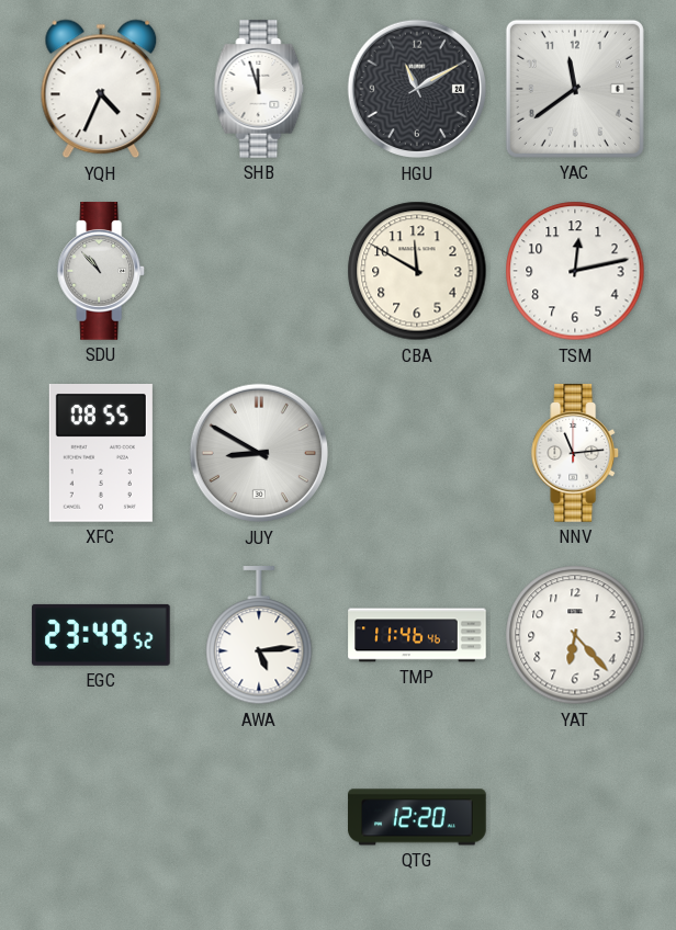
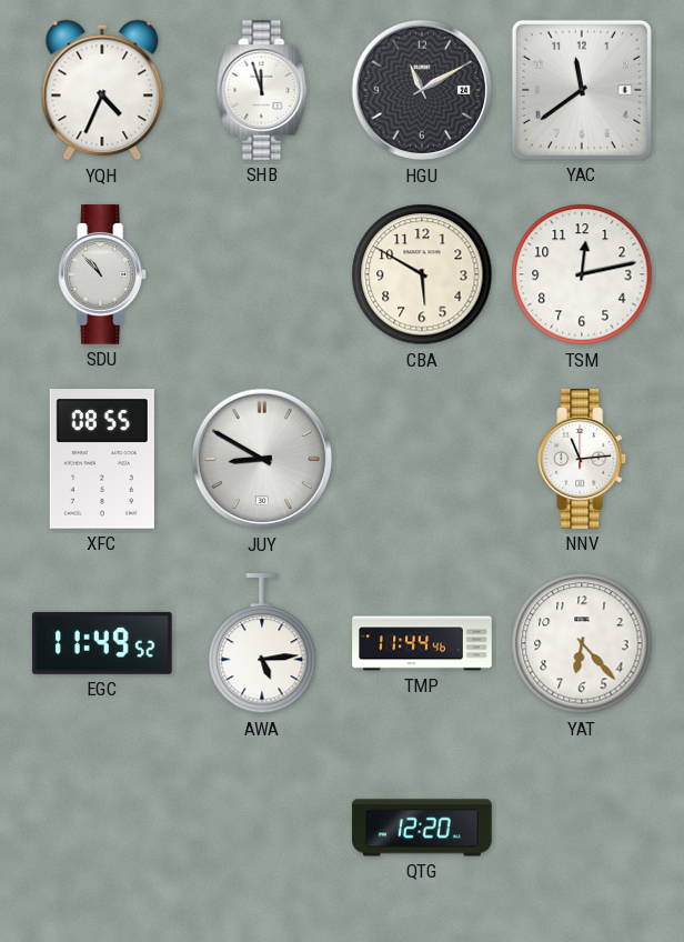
CBA: 11:50 -> 5:50 (422, 274)
EGC: 23:49 -> 11:49 (102, 643)
TMP: 11:46 -> 11:44 (422, 643)
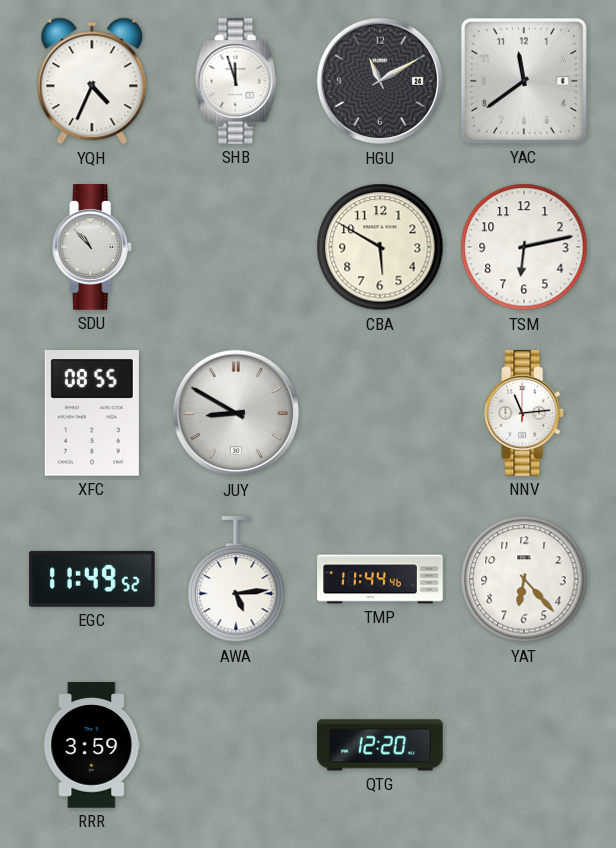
TSM: 12:13 -> 6:13 (524, 247)
RRR: none -> 3:59 (92, 745)
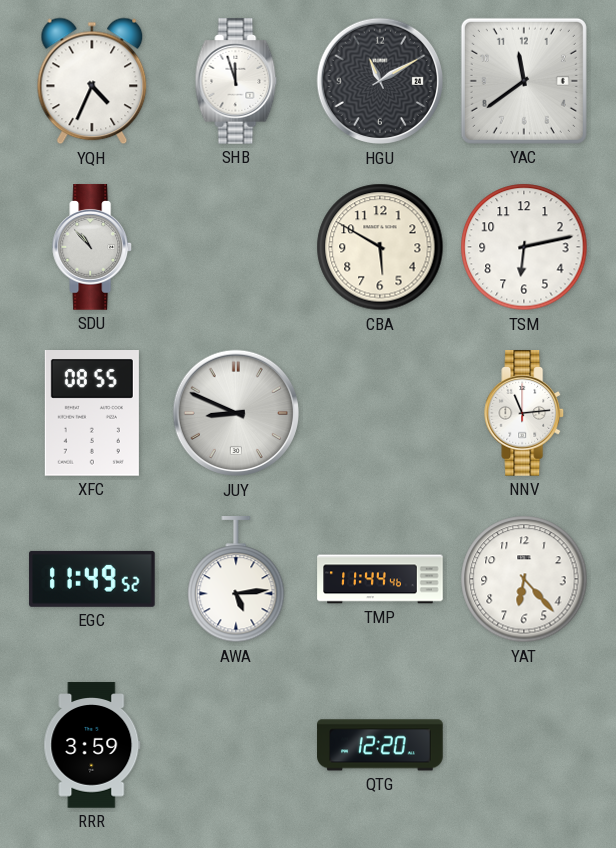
JUY: 8:50 -> 8:49 (236, 413)
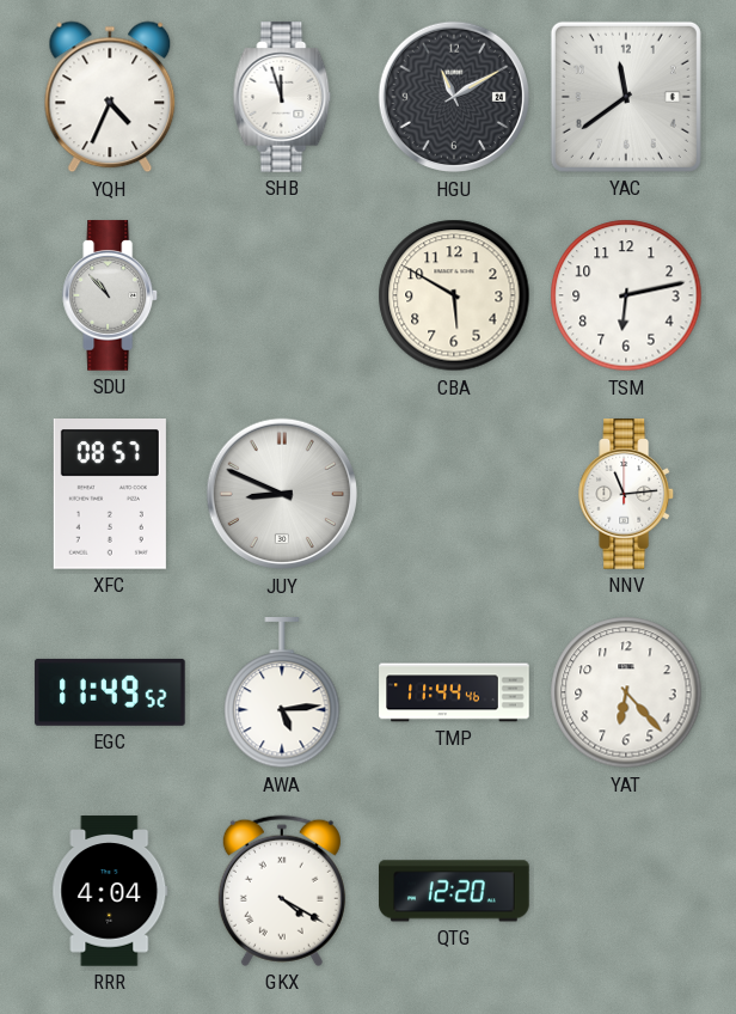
XFC: 08:55 -> 08:57 (110, 495)
RRR: 3:59 -> 4:04 (110, 891)
GKX: none -> 4:20 (282, 891)
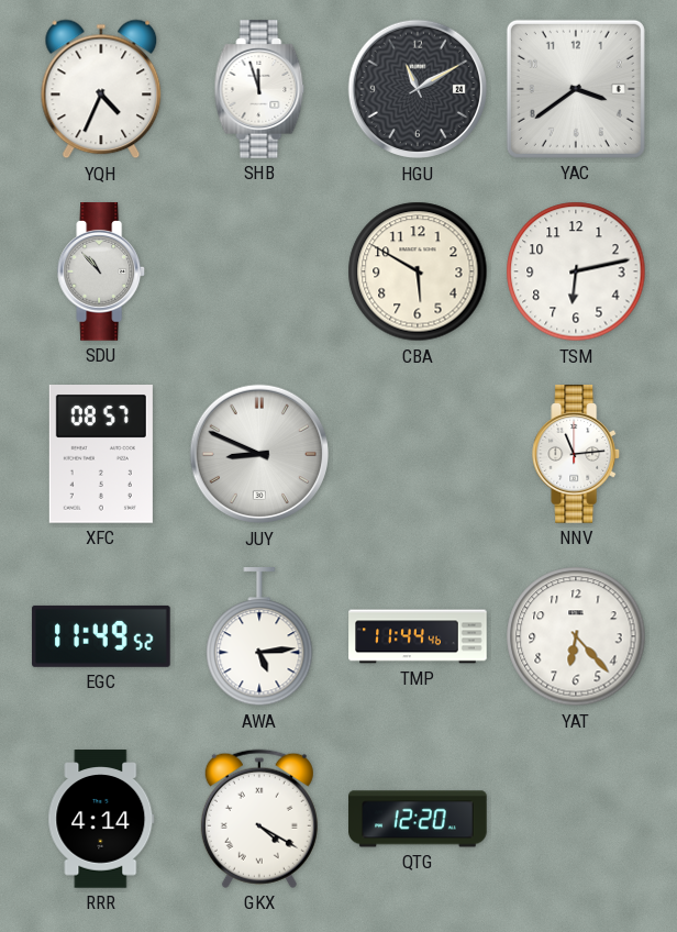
YAC: 11:39 -> 3:39 (576, 89)
RRR: 4:04 -> 4:14 (101, 819)
